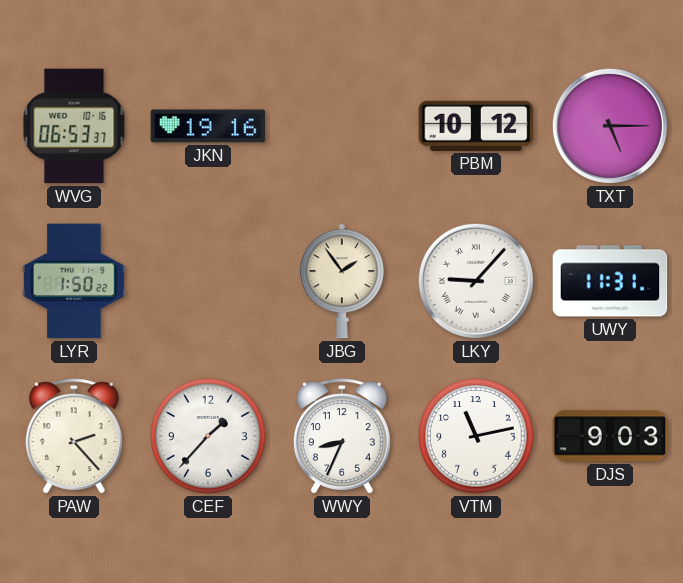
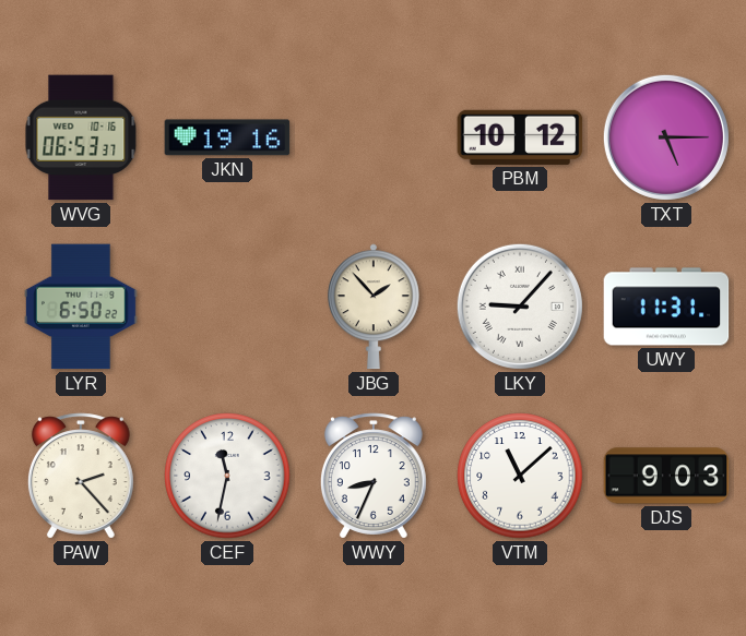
LYR: 1:50 -> 6:50 (81, 307)
JBG: 1:54 -> 1:53 (374, 307)
CEF: 1:37 -> 11:32 (227, 476)
VTM: 11:13 -> 11:08 (520, 476)
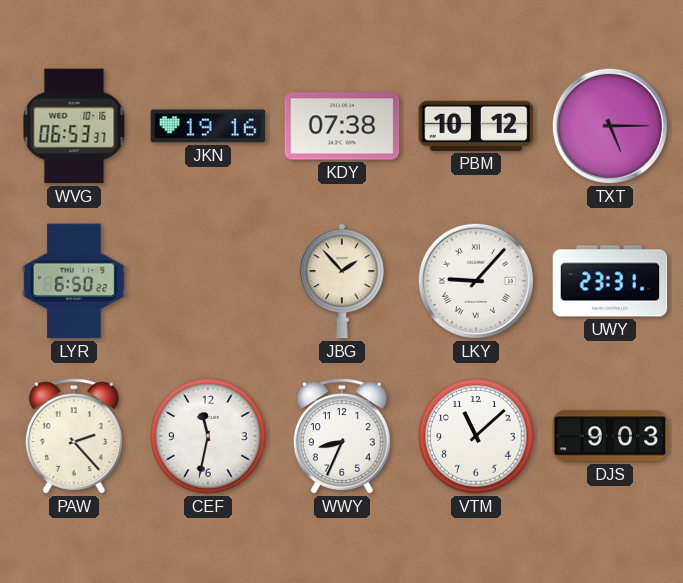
KDY: none -> 07:38 (342, 126)
UWY: 11:31 -> 23:31 (610, 281)
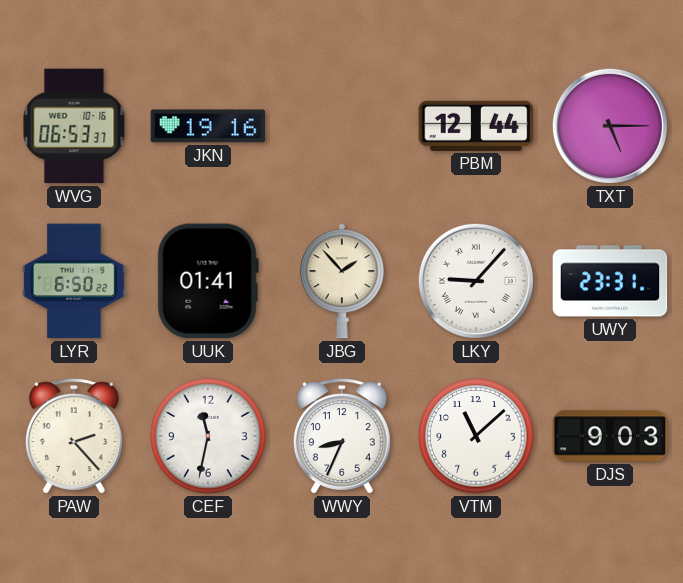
KDY: 07:38 -> none (342, 126)
PBM: 10:12 -> 12:44 (476, 126)
UUK: none -> 01:41 (208, 281)
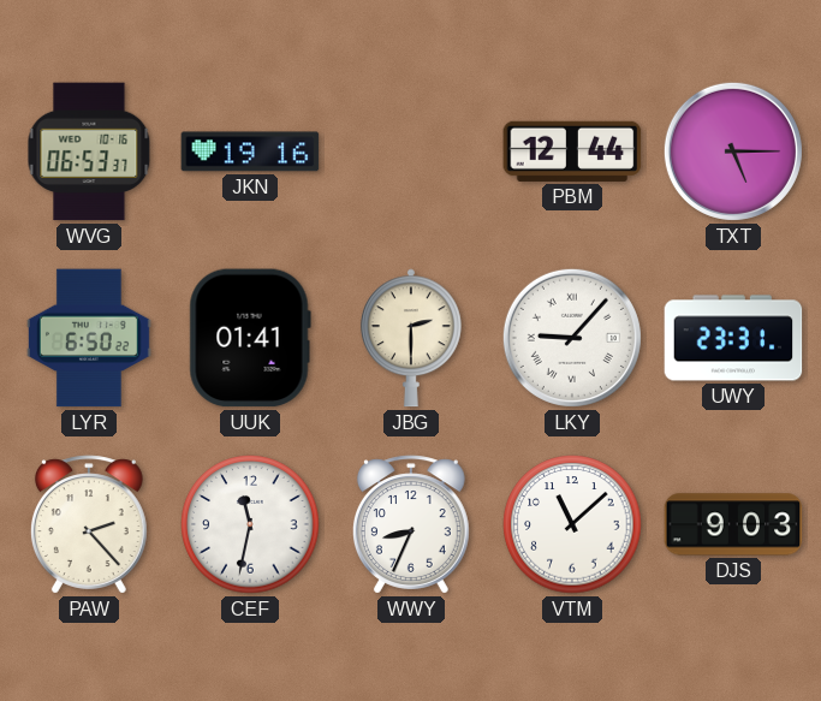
JBG: 1:53 -> 2:30 (411, 338)
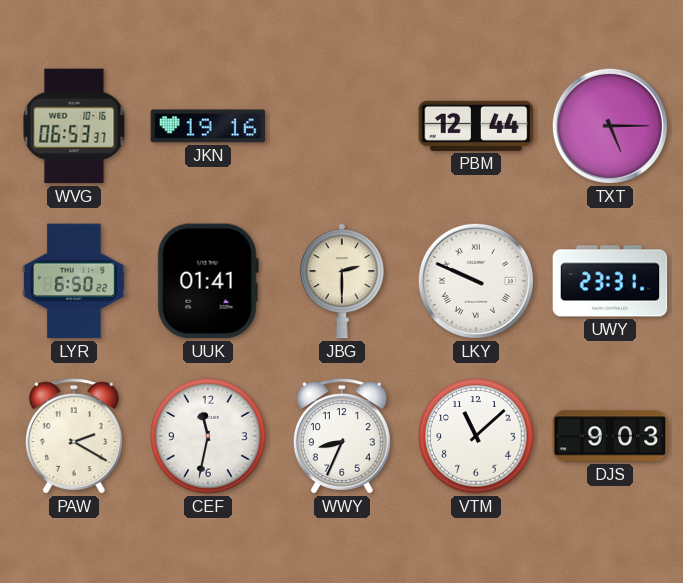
LKY: 9:07 -> 9:49 (476, 281)
PAW: 2:23 -> 2:20 (74, 436)
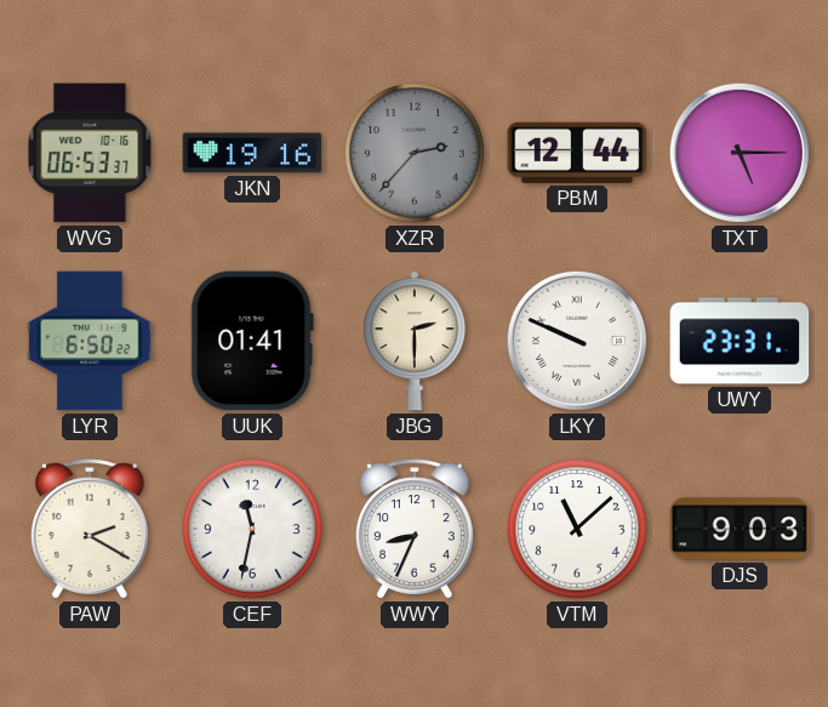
XZR: none -> 2:37 (415, 153)
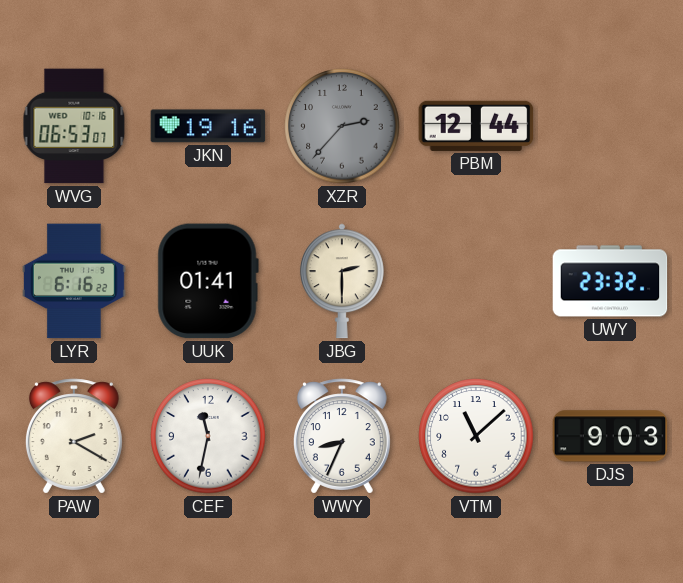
WVG: 06:53:37 -> 06:53:07 (74, 126)
TXT: 5:15 -> none (740, 153)
LYR: 6:50 -> 6:16 (74, 281)
LKY: 9:49 -> none (577, 341)
UWY: 23:31 -> 23:32 (610, 281)
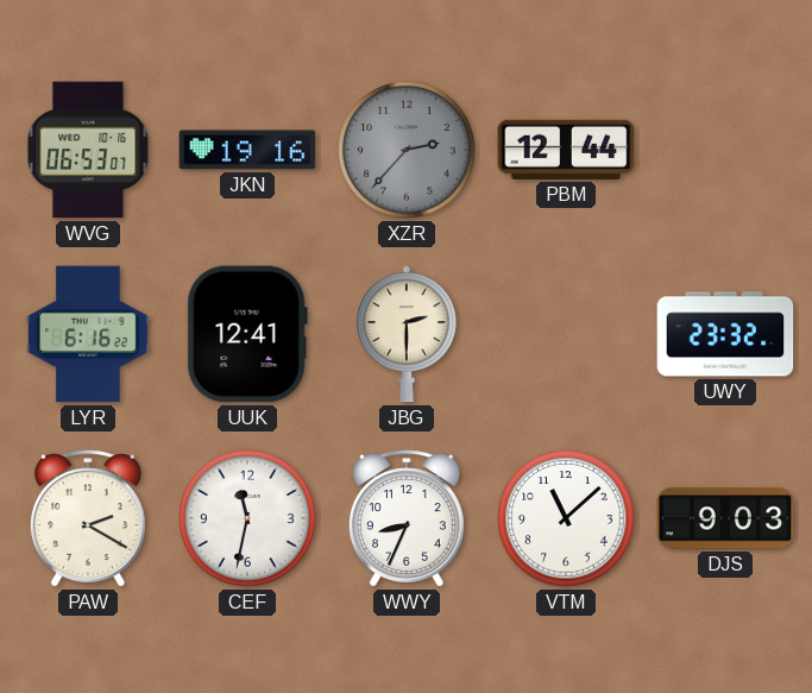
UUK: 01:41 -> 12:41 (247, 334)
